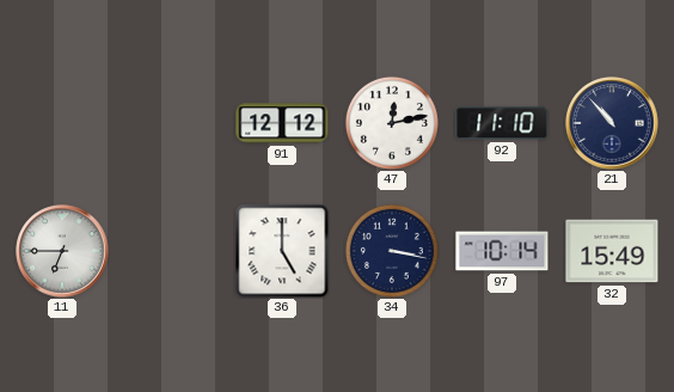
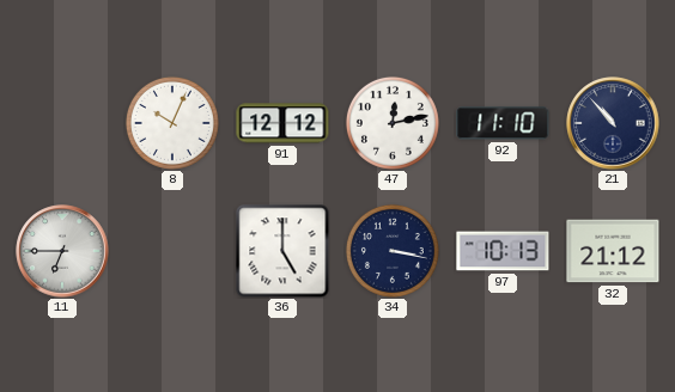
8: none -> 10:04 (172, 123)
97: 10:14 -> 10:13 (503, 251)
32: 15:49 -> 21:12 (613, 251)
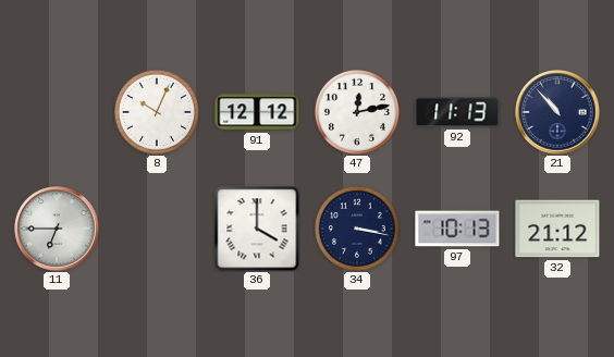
92: 11:10 -> 11:13 (457, 112)
36: 5:00 -> 4:00 (257, 229)
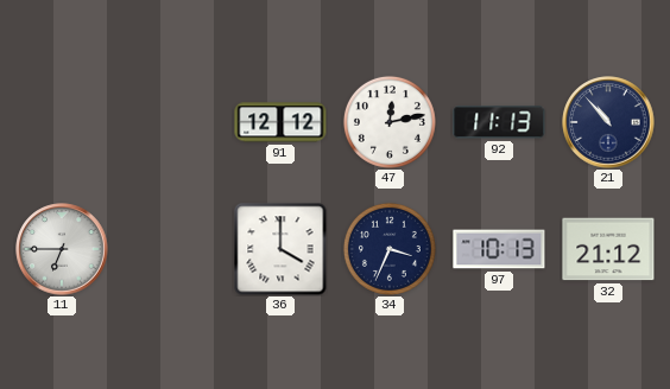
8: 10:04 -> none (157, 112)
34: 3:17 -> 3:34 (390, 249)
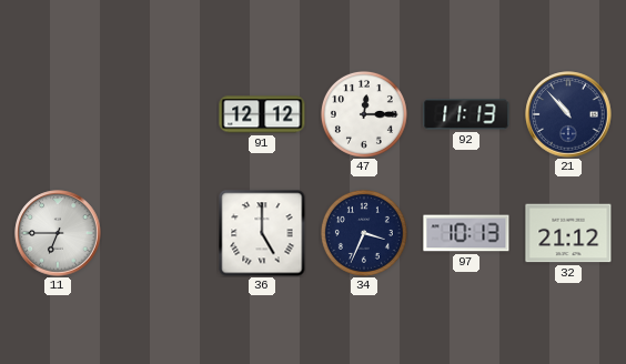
47: 12:13 -> 12:15 (364, 114)
36: 4:00 -> 5:00 (262, 233)
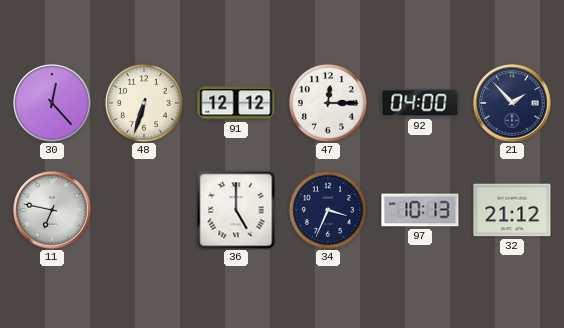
30: none -> 12:23 (52, 103)
48: none -> 6:33 (144, 103)
92: 11:13 -> 04:00 (420, 103)
21: 10:53 -> 1:53 (512, 103)
11: 6:45 -> 6:47 (52, 210)
